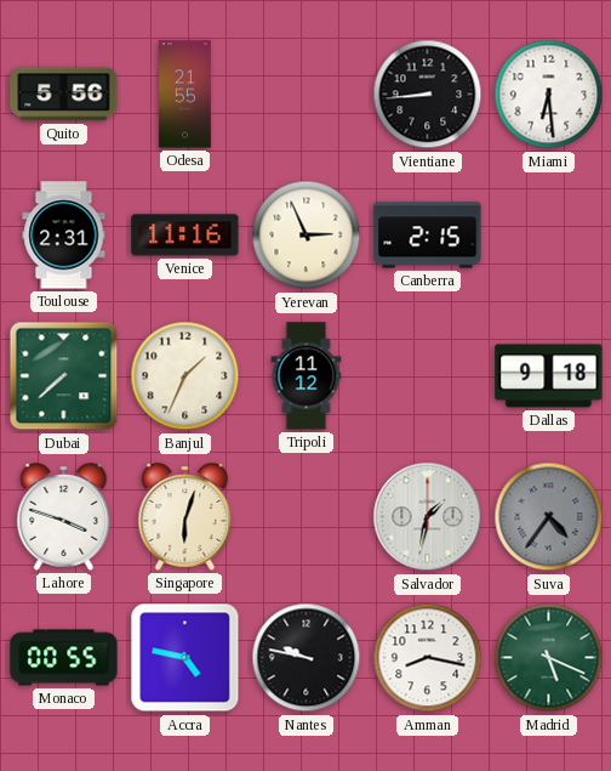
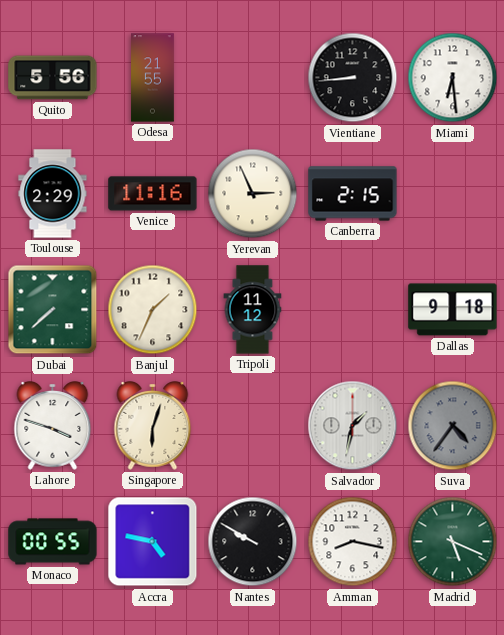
Toulouse: 2:31 -> 2:29 (53, 194)
Nantes: 9:47 -> 9:50 (253, 542)
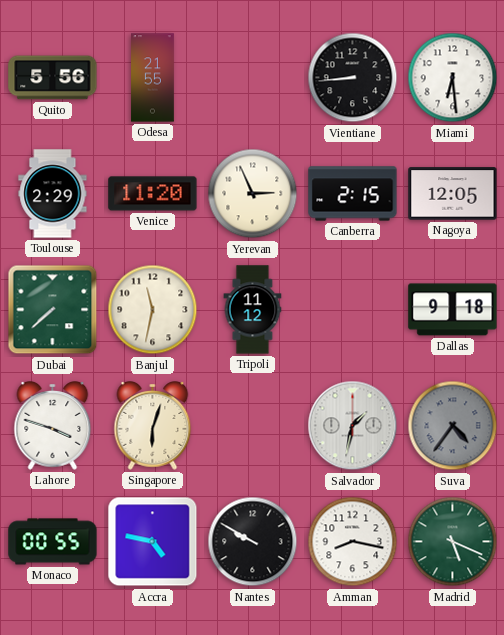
Venice: 11:16 -> 11:20 (153, 194)
Nagoya: none -> 12:05 (453, 194)
Banjul: 1:34 -> 11:32 (153, 310)
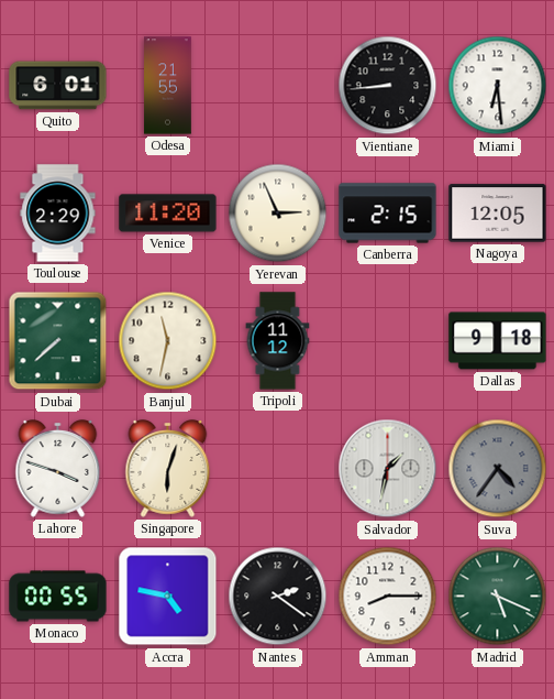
Quito: 5:56 -> 6:01 (58, 86)
Nantes: 9:50 -> 2:21 (278, 597)
Amman: 8:17 -> 8:15 (388, 597)
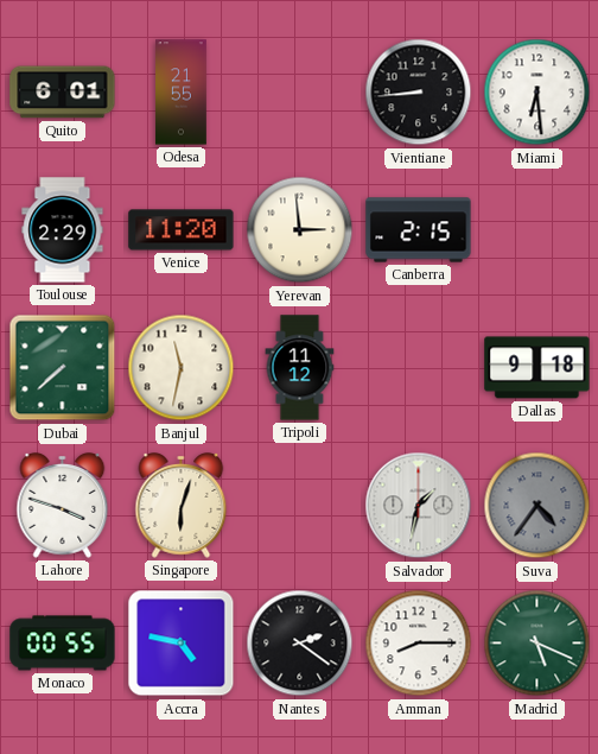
Yerevan: 2:56 -> 2:59 (300, 230)
Nagoya: 12:05 -> none (498, 214)
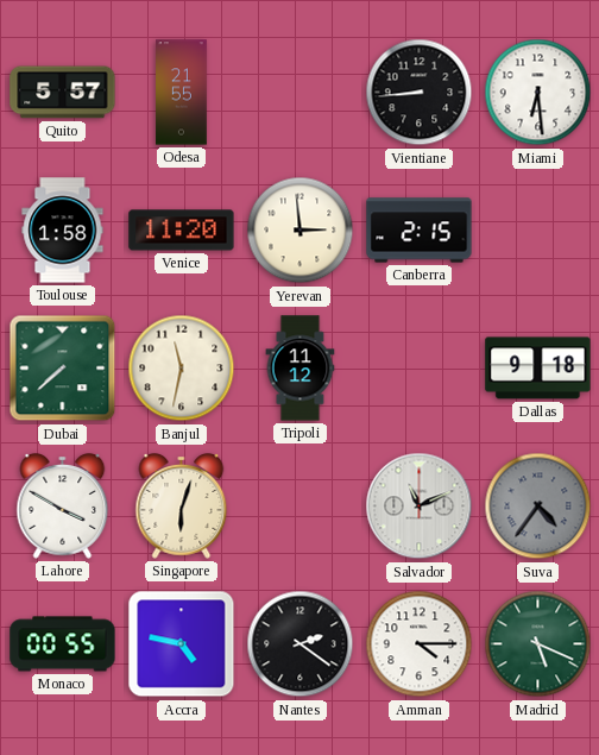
Quito: 6:01 -> 5:57 (63, 93)
Toulouse: 2:29 -> 1:58 (63, 231)
Lahore: 3:48 -> 3:50 (63, 507)
Salvador: 1:32 -> 11:11 (420, 507)
Amman: 8:15 -> 4:15 (420, 644)
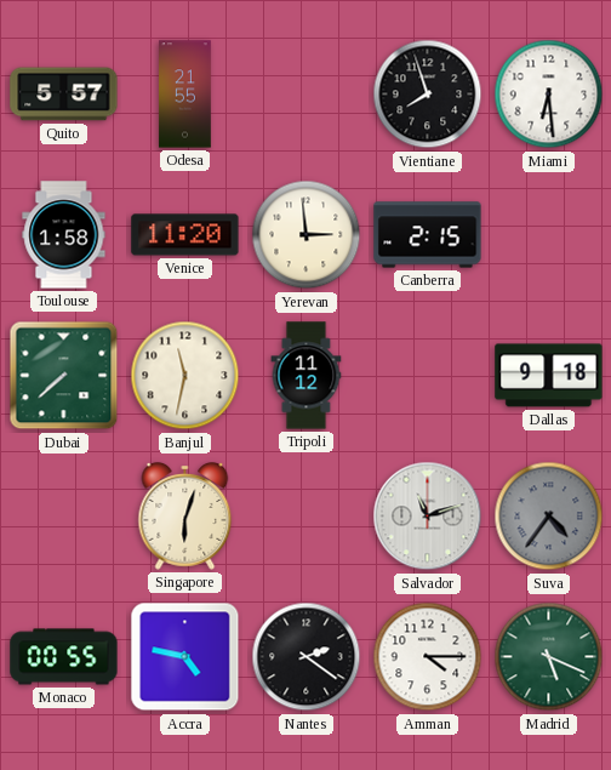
Vientiane: 8:44 -> 7:57 (428, 95)
Lahore: 3:50 -> none (63, 507)
Salvador: 11:11 -> 11:12 (428, 517)
